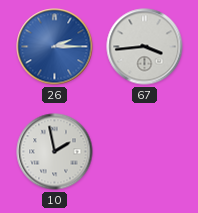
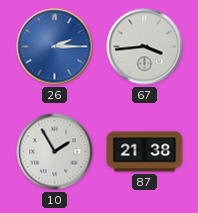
10: 1:58 -> 1:55 (55, 152)
87: none -> 21:38 (145, 152)
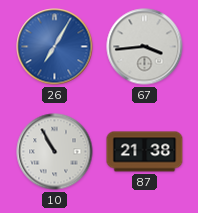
26: 2:15 -> 7:05 (55, 47)
10: 1:55 -> 10:55 (55, 152)
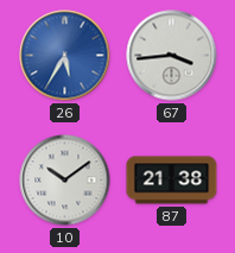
26: 7:05 -> 5:35 (65, 56)
10: 10:55 -> 10:09 (65, 181)
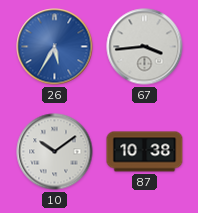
87: 21:38 -> 10:38 (145, 152)
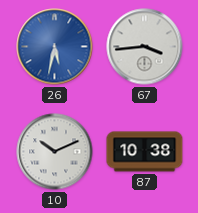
26: 5:35 -> 5:32 (55, 47)
10: 10:09 -> 10:11 (55, 152)
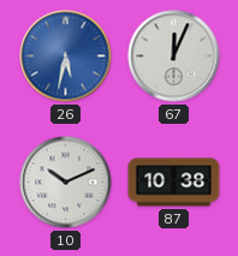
67: 3:44 -> 12:04 (174, 56)
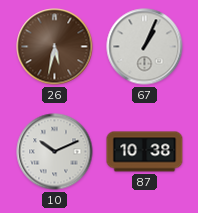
26 dial: blue -> brown (55, 47)
67: 12:04 -> 1:04 (145, 47)
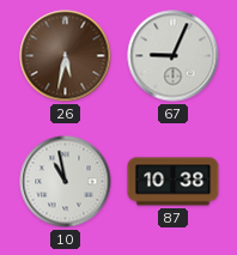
67: 1:04 -> 9:04 (174, 56)
10: 10:11 -> 10:58 (66, 182)
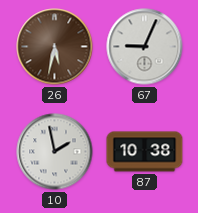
10: 10:58 -> 1:58 (55, 152)
